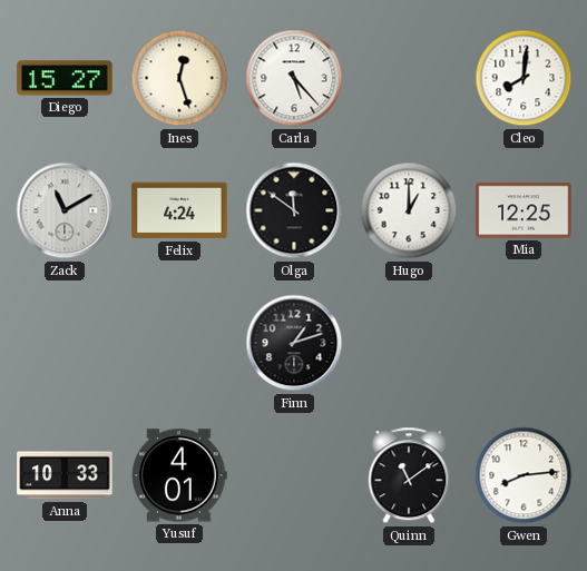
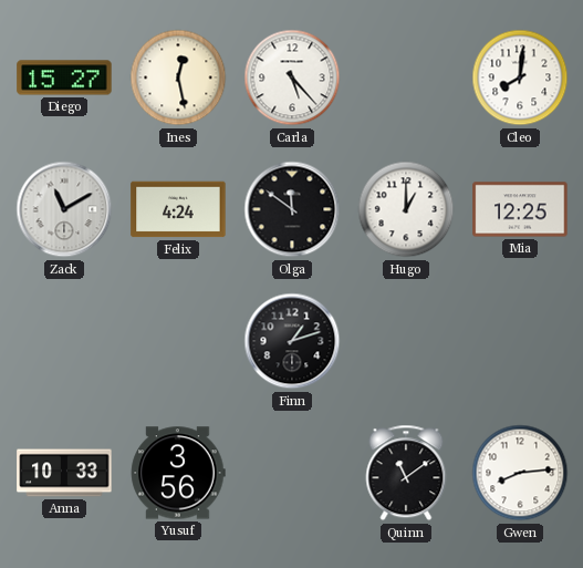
Ines: 12:27 -> 12:28 (178, 78)
Yusuf: 4:01 -> 3:56 (178, 473)
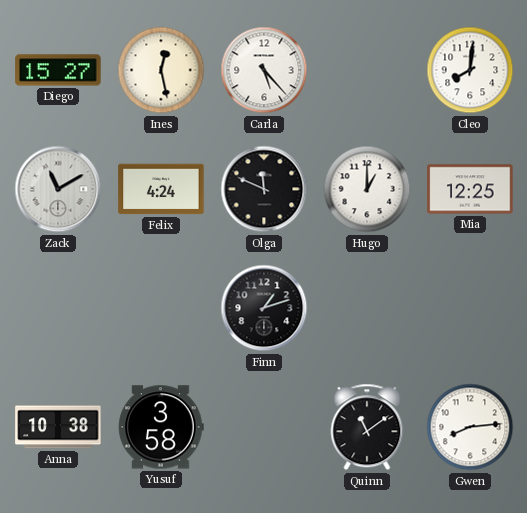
Olga: 11:51 -> 11:49 (264, 189)
Anna: 10:33 -> 10:38 (58, 427)
Yusuf: 3:56 -> 3:58 (161, 427)
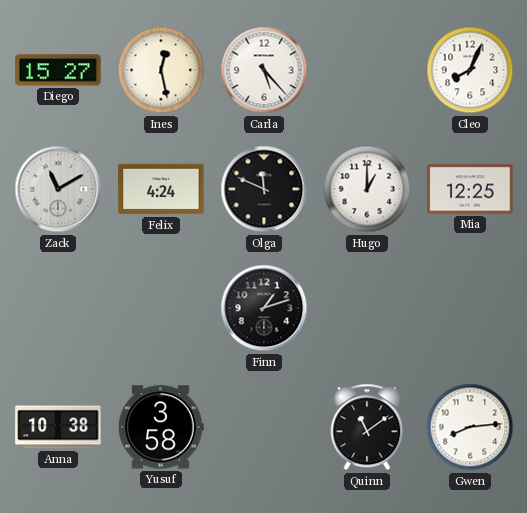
Cleo: 8:01 -> 8:04 (470, 70)
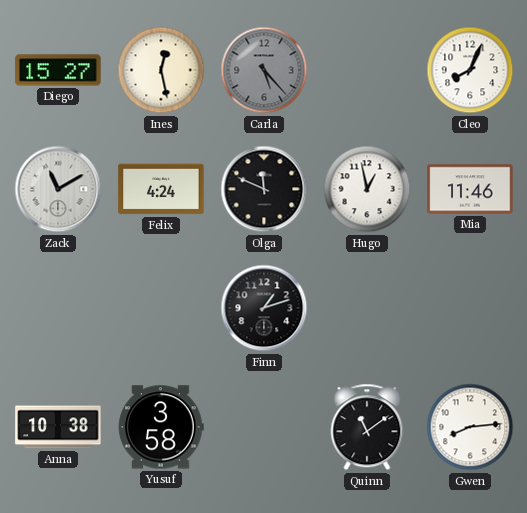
Carla dial: white -> grey (264, 70)
Hugo: 1:00 -> 12:58 (367, 189)
Mia: 12:25 -> 11:46 (470, 189)
